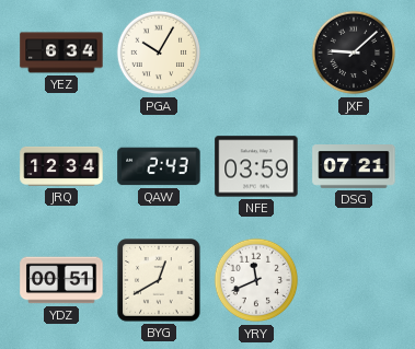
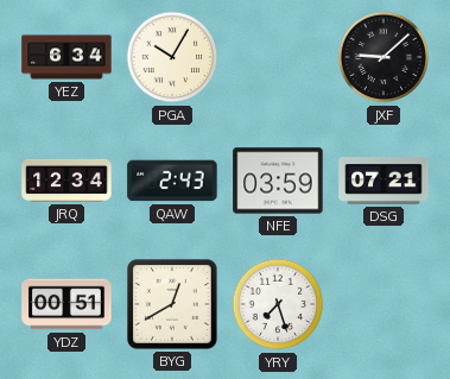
YRY: 11:41 -> 7:27 (278, 304)
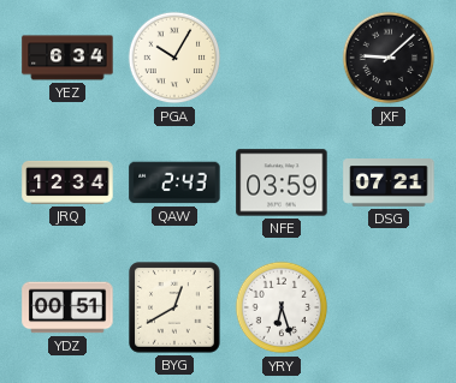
YRY: 7:27 -> 6:27 (282, 307)
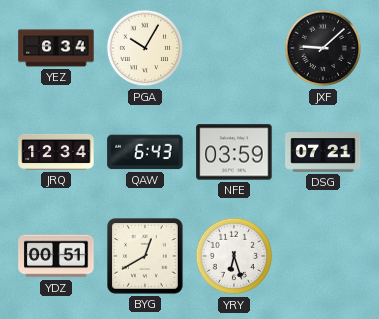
QAW: 2:43 -> 6:43 (145, 152)
